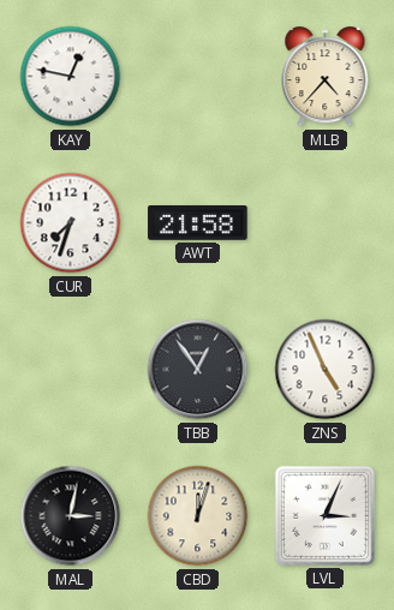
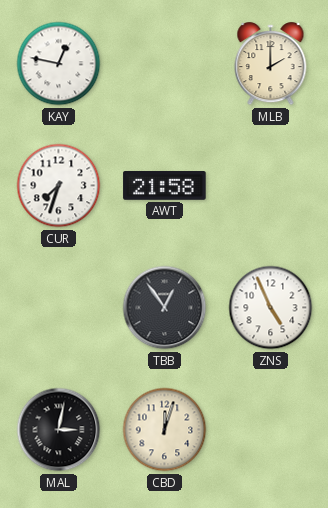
MLB: 4:37 -> 2:00 (271, 64)
LVL: 3:04 -> none (324, 515)
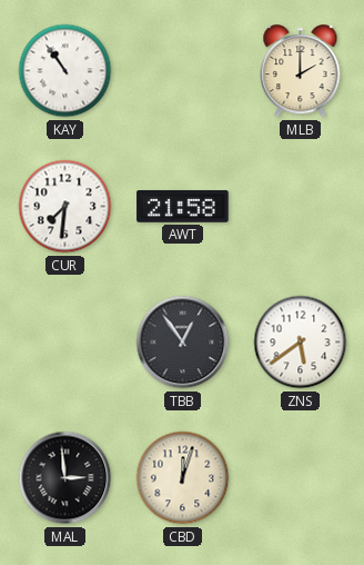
KAY: 12:47 -> 10:54 (65, 71)
CUR: 7:33 -> 7:31 (65, 207)
ZNS: 4:56 -> 5:39 (301, 343)
MAL: 3:02 -> 2:59 (65, 478)
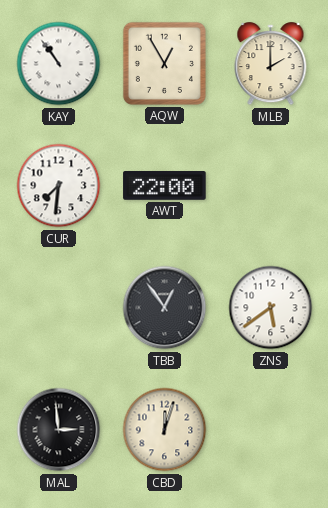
AQW: none -> 12:55 (164, 63)
AWT: 21:58 -> 22:00 (165, 186)
